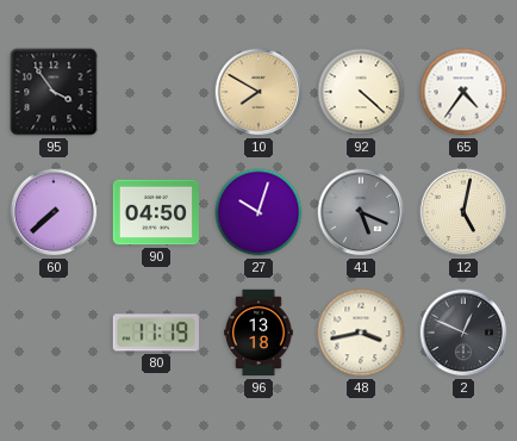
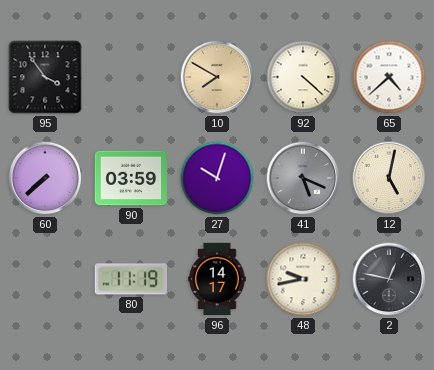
65: 4:36 -> 4:38 (389, 77)
90: 04:50 -> 03:59 (131, 178)
96: 13:18 -> 14:17 (218, 279)
48: 3:43 -> 9:43 (303, 279)
2: 12:49 -> 12:47 (389, 279)
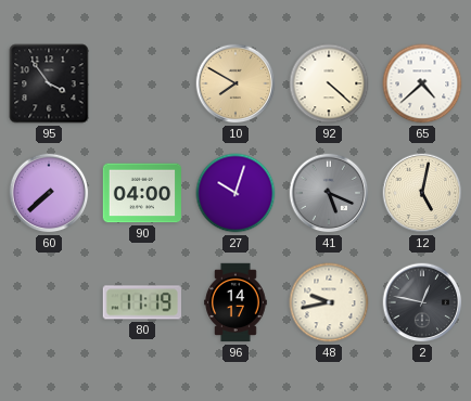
90: 03:59 -> 04:00 (142, 193)
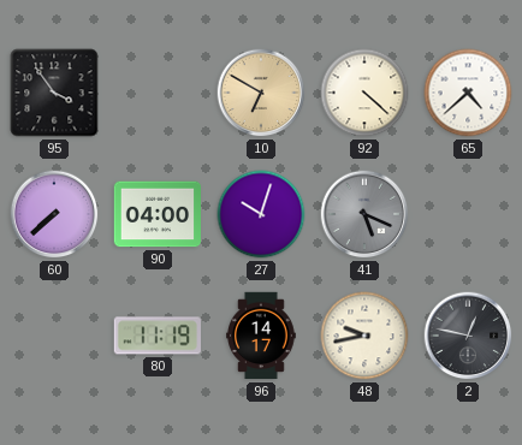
10: 7:50 -> 6:50 (261, 93)
12: 5:02 -> none (422, 193)
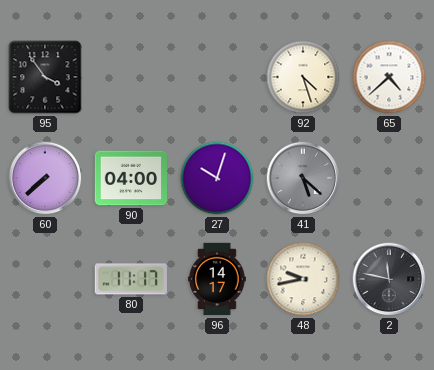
10: 6:50 -> none (261, 93)
92: 4:22 -> 4:27 (303, 77)
41: 5:19 -> 5:22 (303, 178)
80: 11:19 -> 11:17 (131, 279)
2: 12:47 -> 11:47 (389, 279)
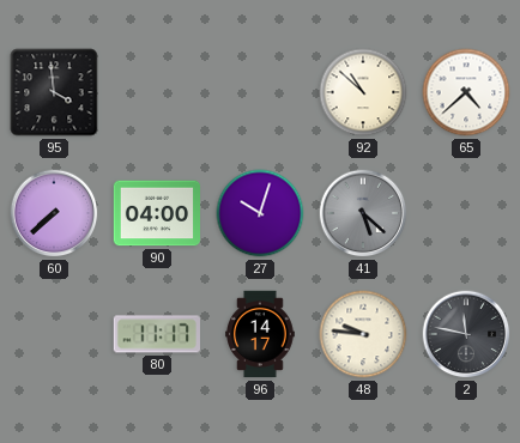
95: 3:54 -> 3:59 (54, 92)
92: 4:27 -> 10:52 (363, 92)
48: 9:43 -> 9:46 (363, 334)
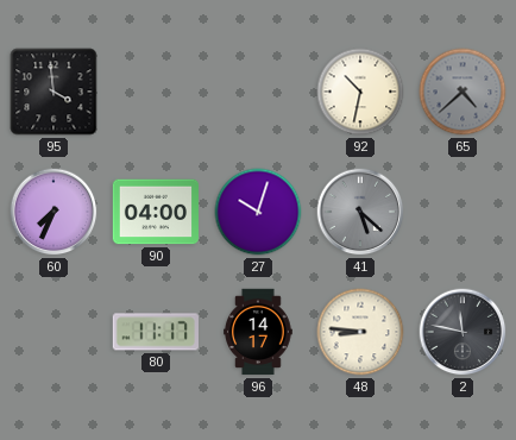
92: 10:52 -> 10:32 (360, 92)
65 dial: white -> grey (462, 92)
60: 7:38 -> 7:34 (54, 212)
48: 9:46 -> 8:46 (360, 332)
